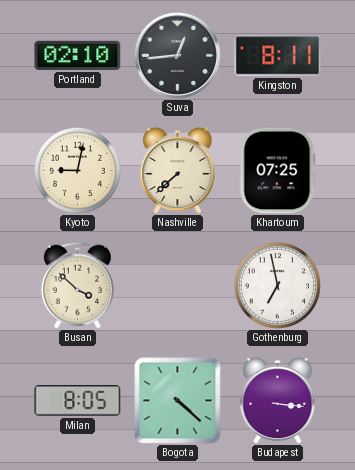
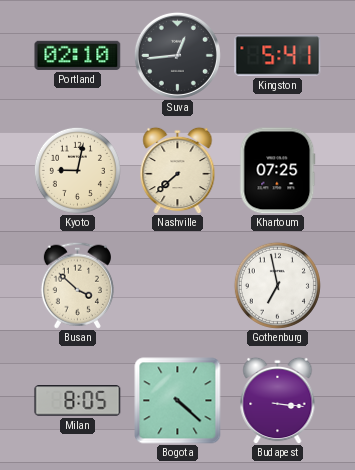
Kingston: 8:11 -> 5:41 (278, 56)
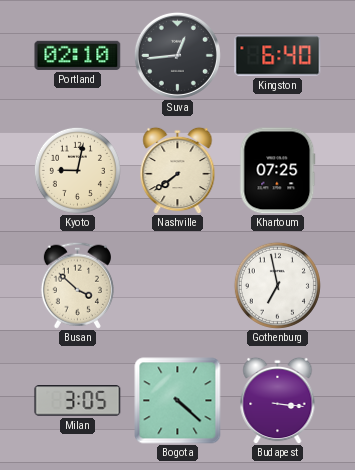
Kingston: 5:41 -> 6:40 (278, 56)
Nashville: 7:38 -> 7:39 (178, 170)
Milan: 8:05 -> 3:05 (78, 401)
